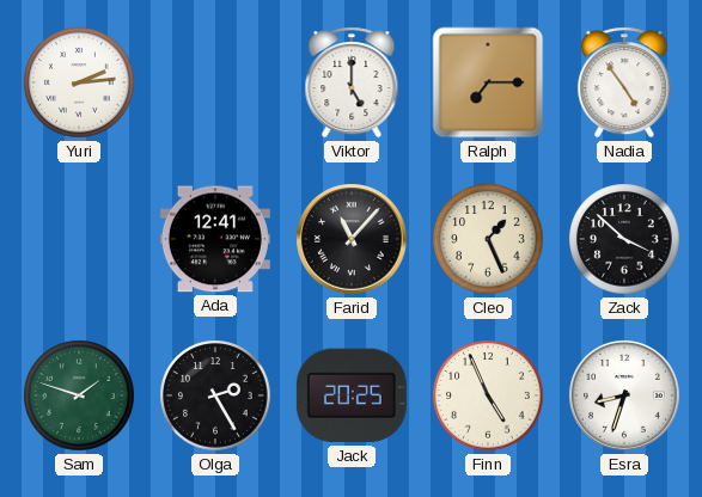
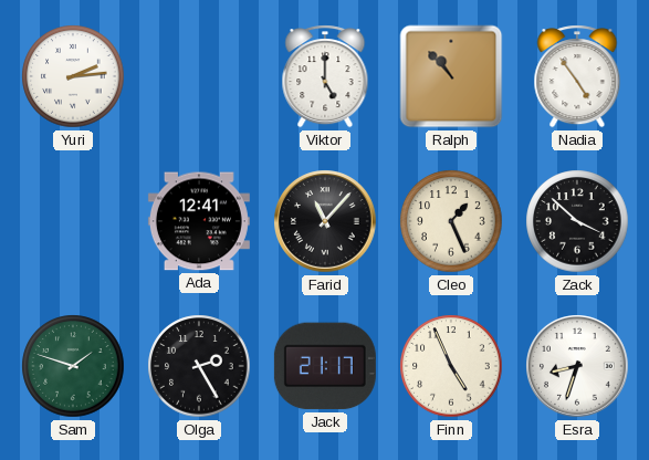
Ralph: 7:15 -> 10:53 (451, 76)
Jack: 20:25 -> 21:17 (325, 366)
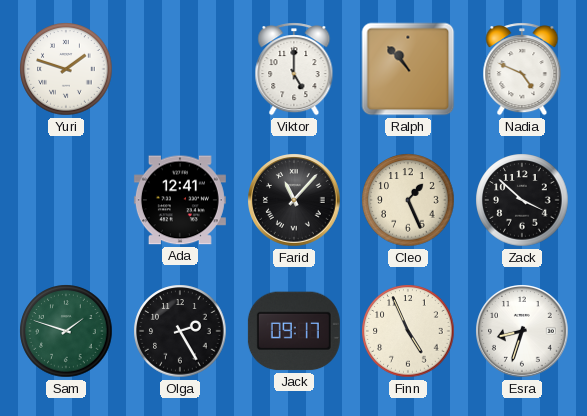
Yuri: 2:14 -> 1:48 (66, 69)
Nadia: 4:54 -> 4:49 (522, 69)
Jack: 21:17 -> 09:17 (294, 331)
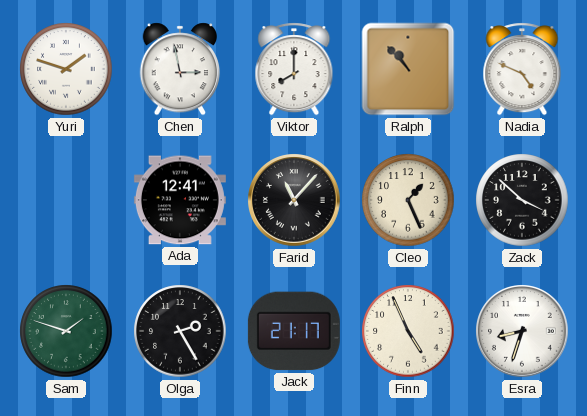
Chen: none -> 2:58 (180, 69)
Viktor: 5:00 -> 8:00 (294, 69)
Jack: 09:17 -> 21:17 (294, 331)
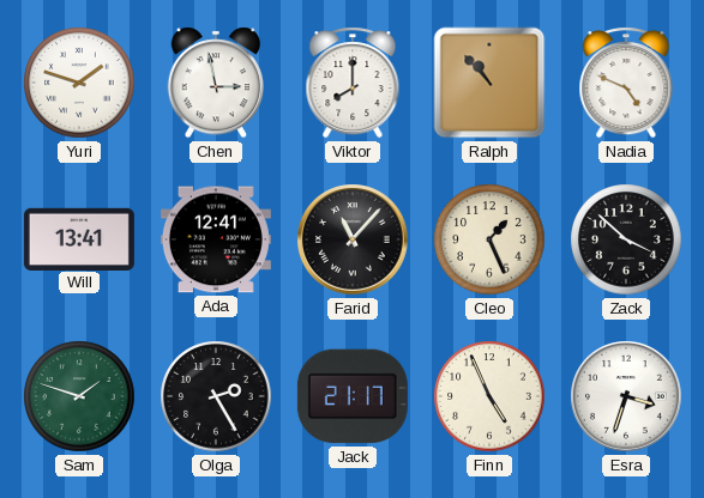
Will: none -> 13:41 (79, 238)
Esra: 8:33 -> 3:33 (626, 396)
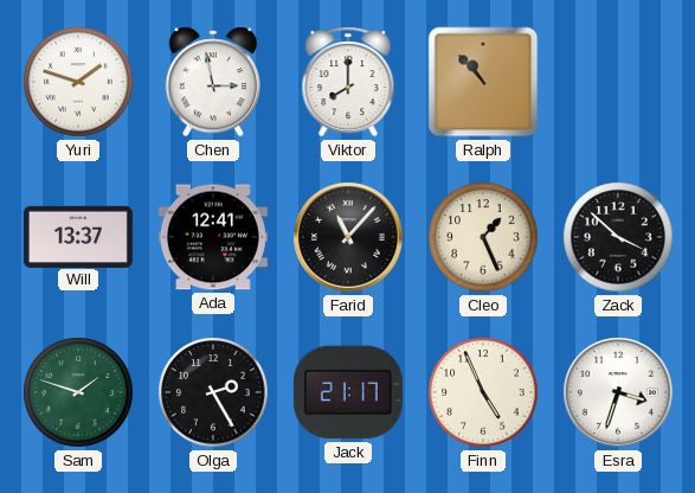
Nadia: 4:49 -> none (626, 83)
Will: 13:41 -> 13:37 (78, 236)
